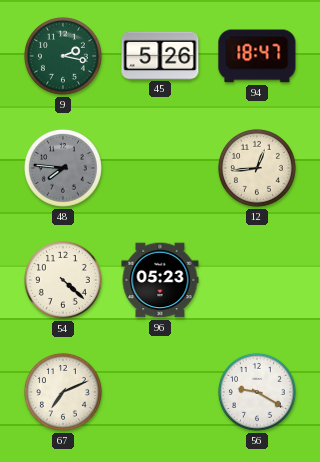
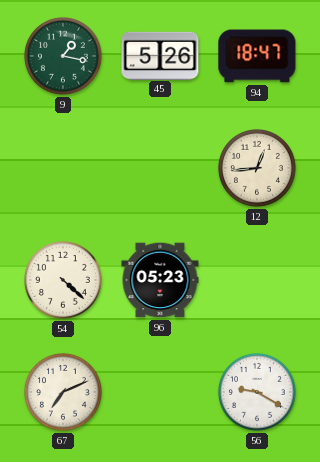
9: 2:17 -> 1:17 (63, 56)
48: 7:46 -> none (63, 168)
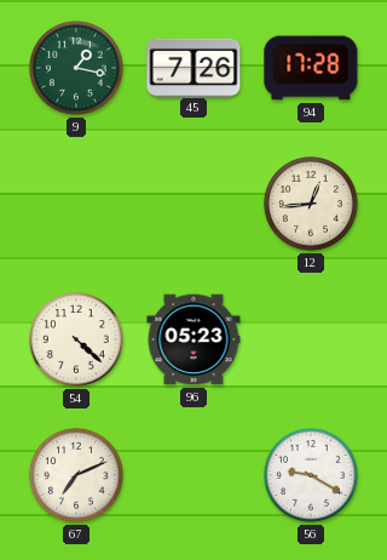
45: 5:26 -> 7:26 (193, 67)
94: 18:47 -> 17:28 (311, 68)
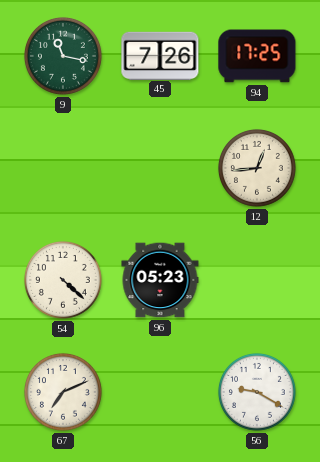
9: 1:17 -> 11:17 (63, 56)
94: 17:28 -> 17:25 (257, 56)
